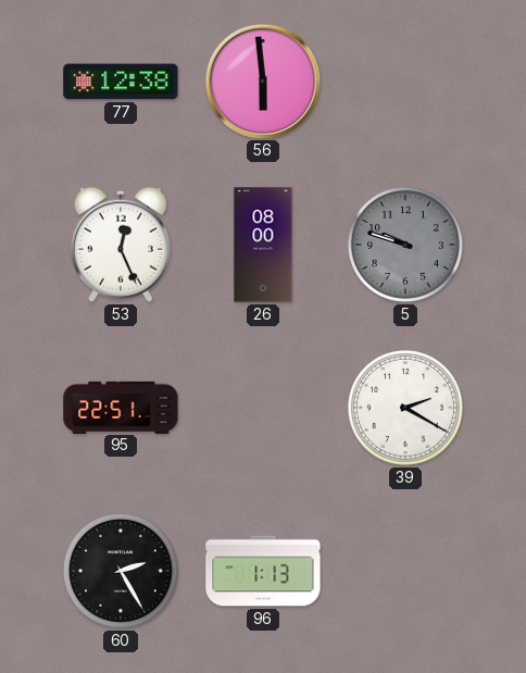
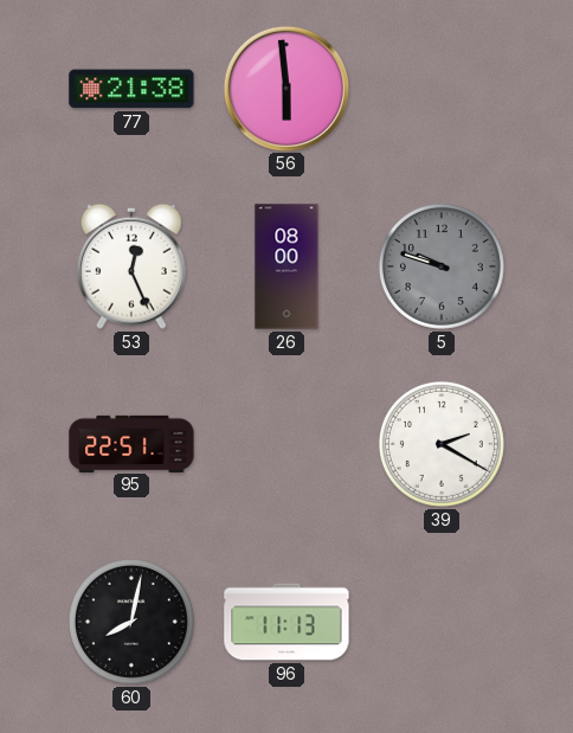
77: 12:38 -> 21:38 (131, 89)
60: 2:25 -> 8:02 (131, 622)
96: 1:13 -> 11:13 (286, 622)
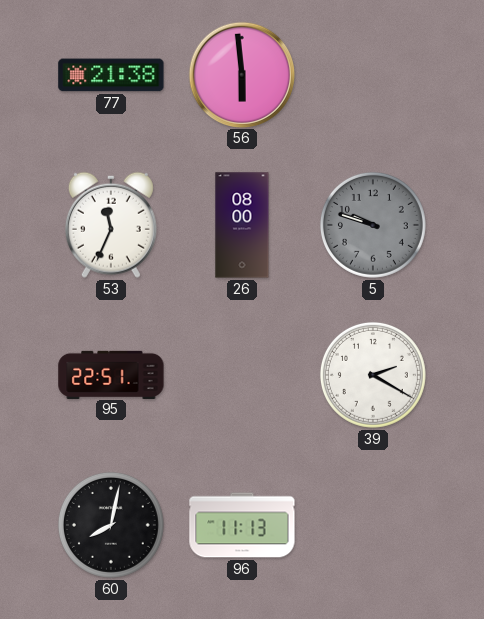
53: 12:26 -> 11:34 (111, 225)
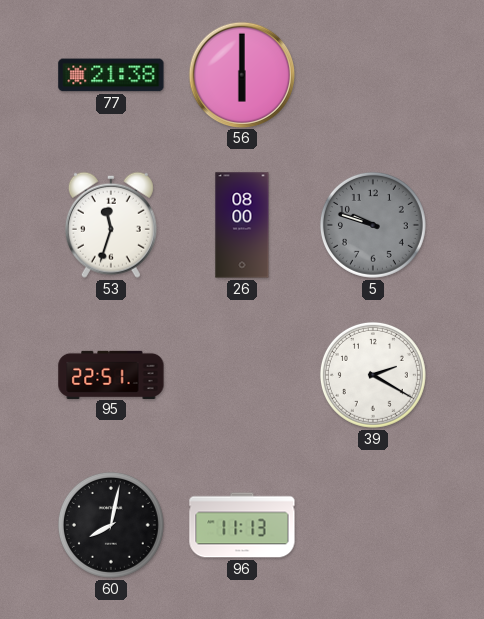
56: 5:59 -> 6:00 (241, 74)
53: 11:34 -> 11:33 (111, 225)
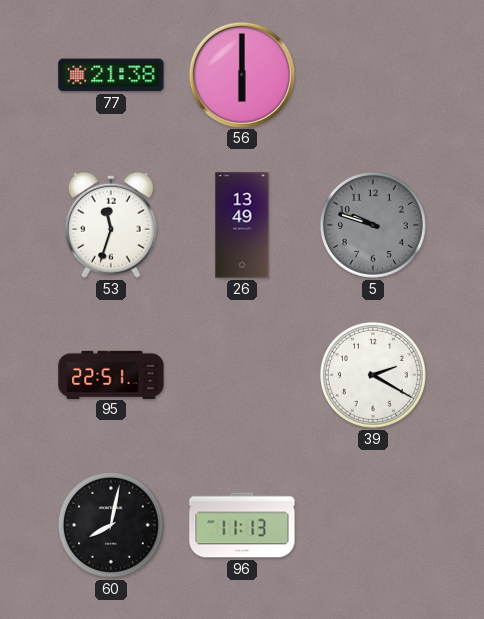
26: 08:00 -> 13:49 (242, 225)
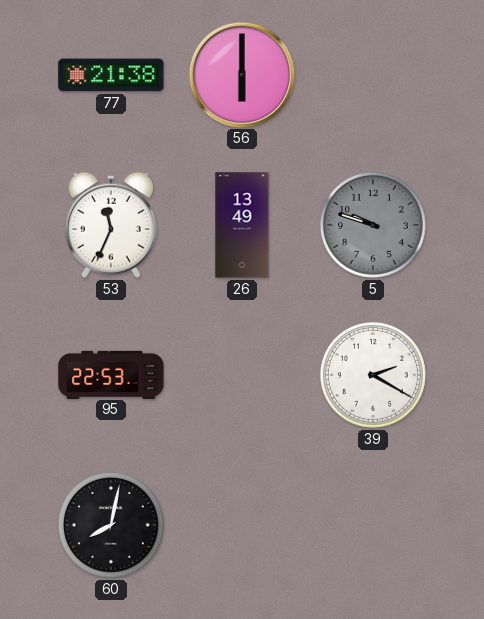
53: 11:33 -> 11:34 (111, 225)
95: 22:51 -> 22:53 (111, 374)
96: 11:13 -> none (242, 525)
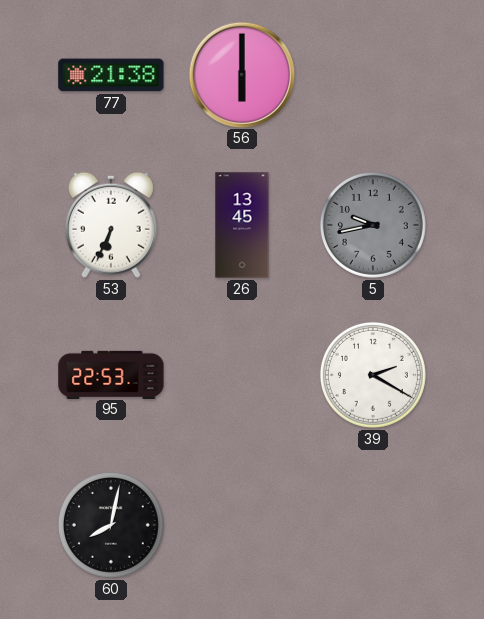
53: 11:34 -> 6:34 (111, 225)
26: 13:49 -> 13:45 (242, 225)
5: 9:48 -> 9:43 (373, 225)
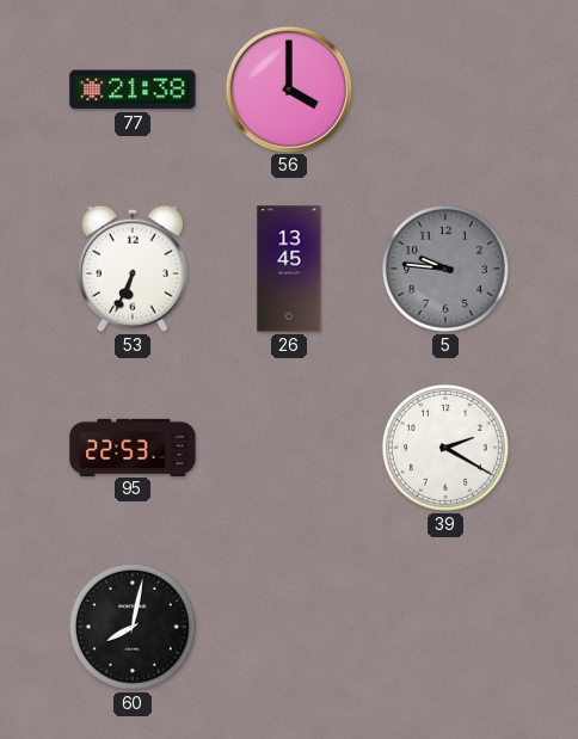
56: 6:00 -> 4:00 (288, 88)
5: 9:43 -> 9:46 (445, 269)
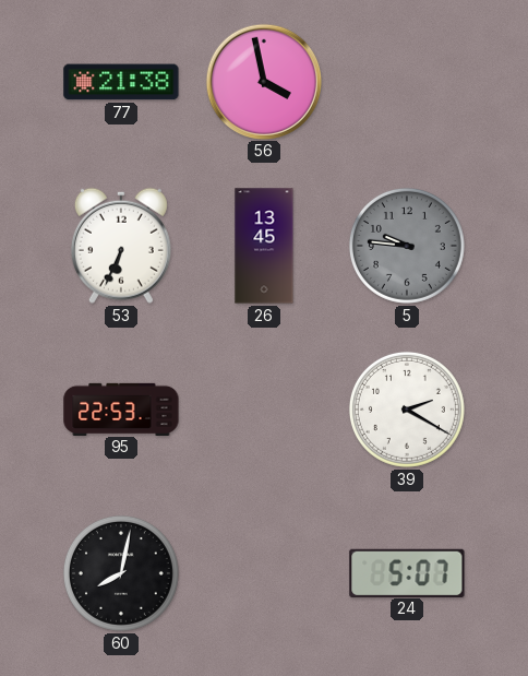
56: 4:00 -> 3:58 (263, 81)
24: none -> 5:07 (407, 572)
